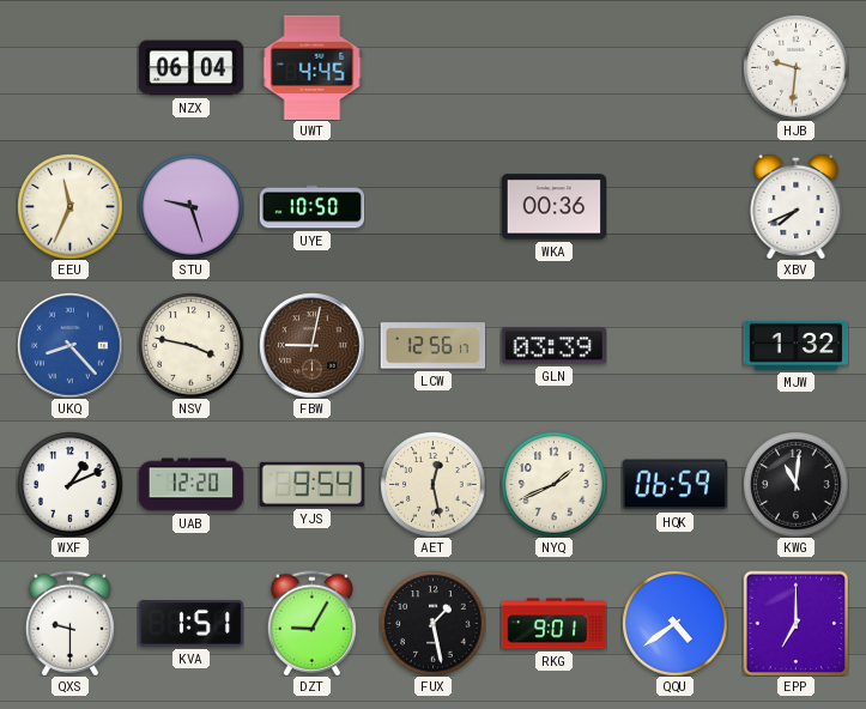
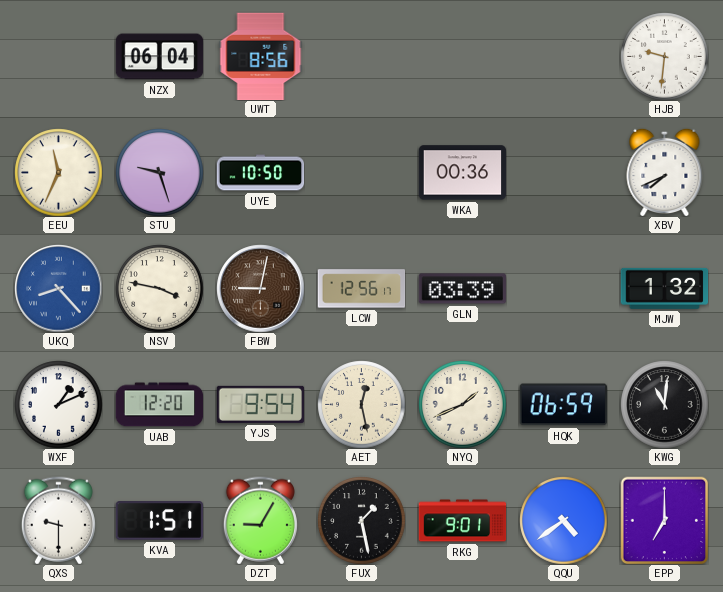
UWT: 4:45 -> 8:56 (261, 56)
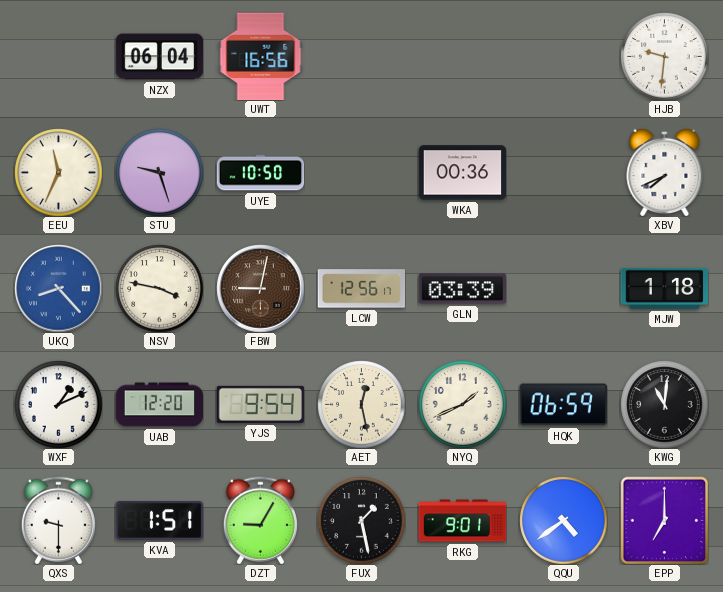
UWT: 8:56 -> 16:56 (261, 56)
MJW: 1:32 -> 1:18 (664, 288)
